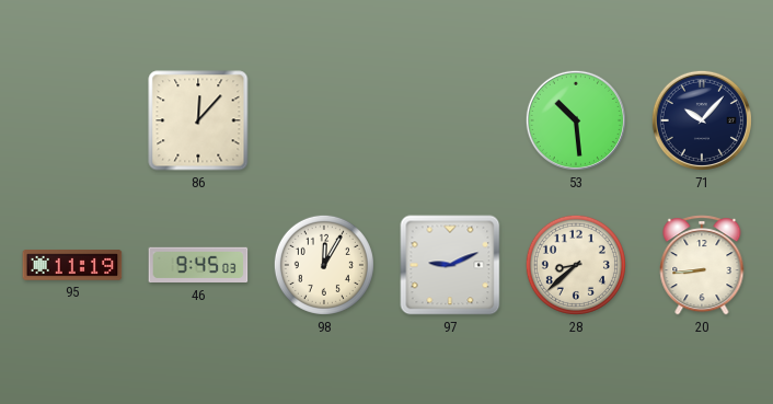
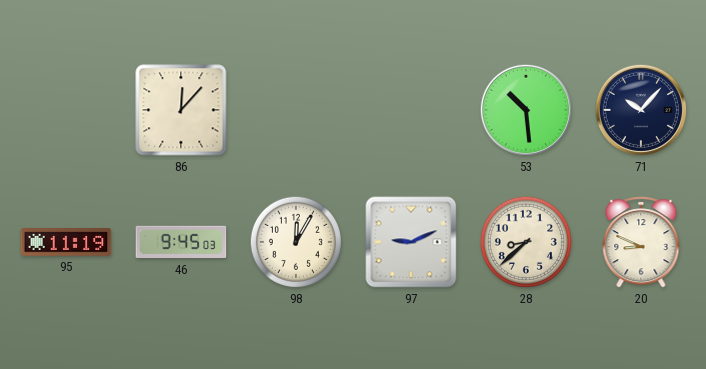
20: 8:44 -> 8:49 (641, 242)
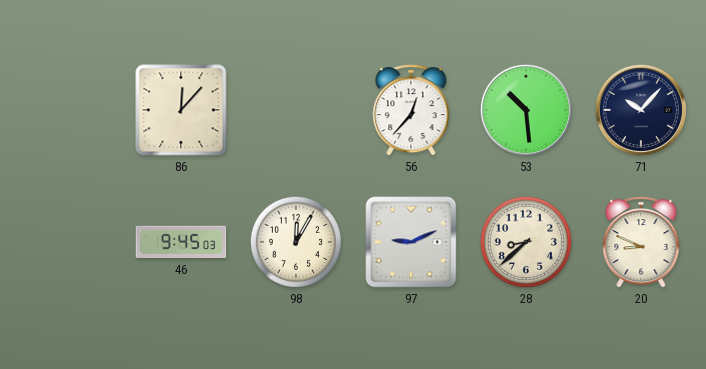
56: none -> 12:37 (411, 110)
95: 11:19 -> none (66, 242)
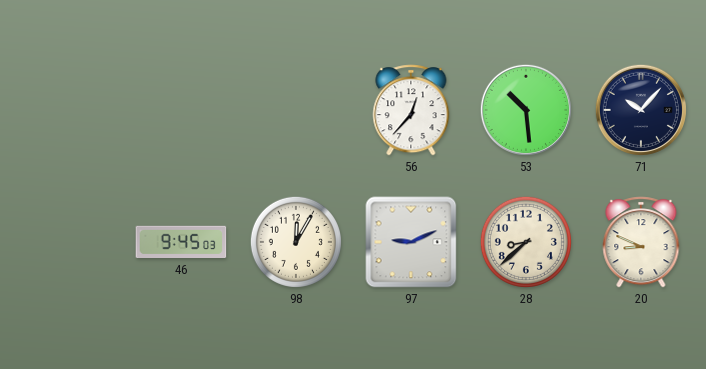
86: 12:07 -> none (181, 110)
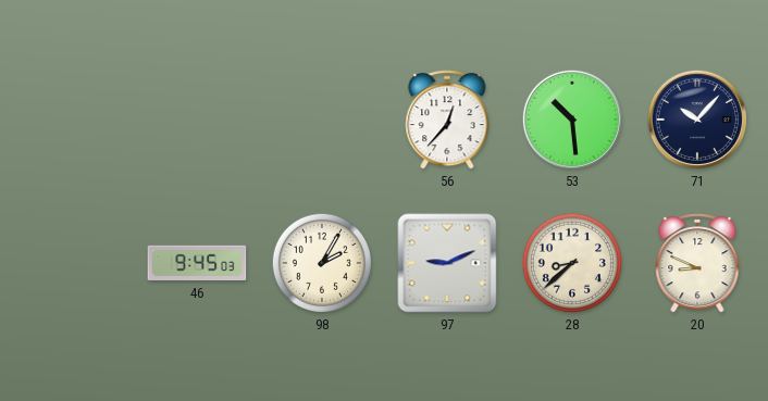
98: 12:05 -> 2:05 (322, 263)
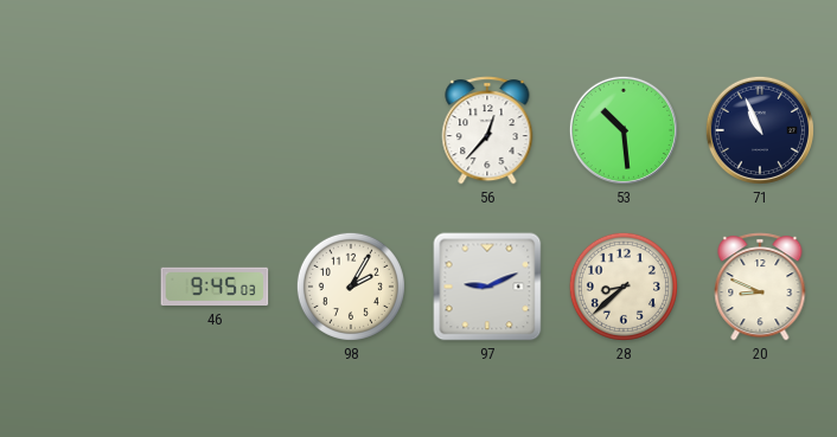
71: 10:07 -> 10:56 (760, 130)
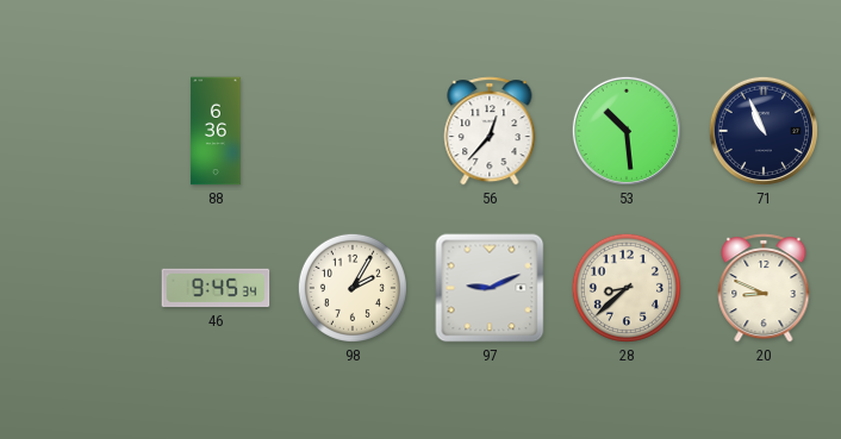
88: none -> 6:36 (216, 131)
46: 9:45:03 -> 9:45:34 (216, 288)
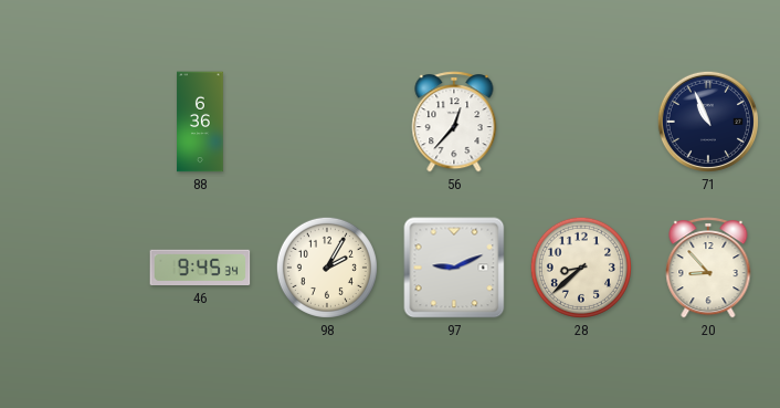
53: 10:29 -> none (627, 131)
20: 8:49 -> 8:53 (708, 268)
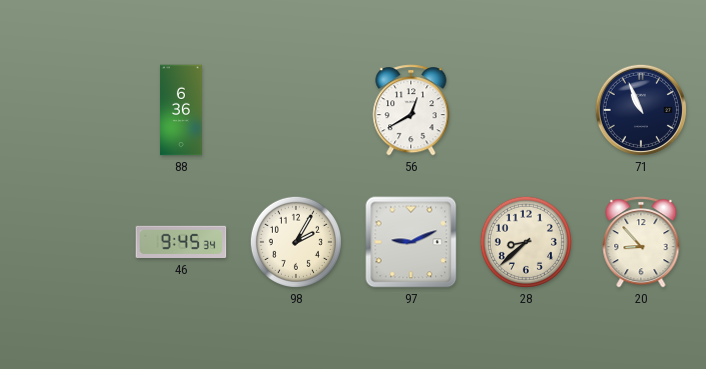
56: 12:37 -> 12:40 (411, 110)
